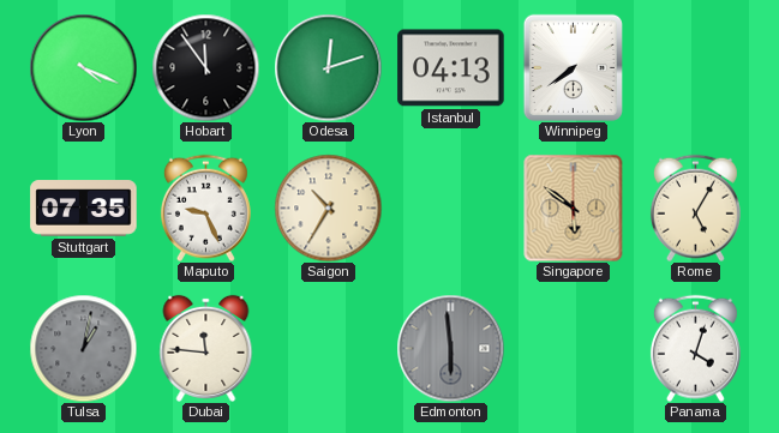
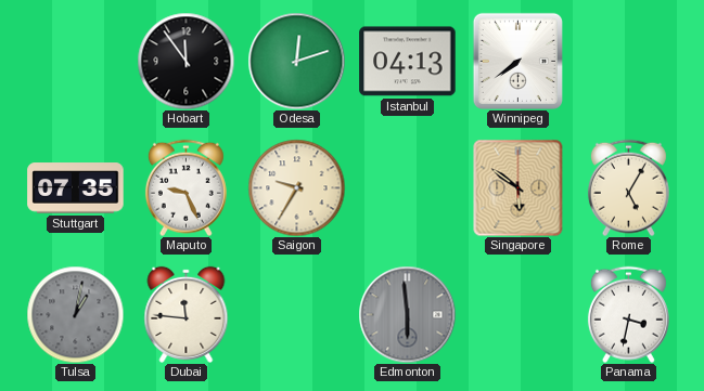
Lyon: 4:19 -> none (83, 67)
Saigon: 10:35 -> 9:35 (296, 187)
Panama: 4:03 -> 3:32 (628, 314)
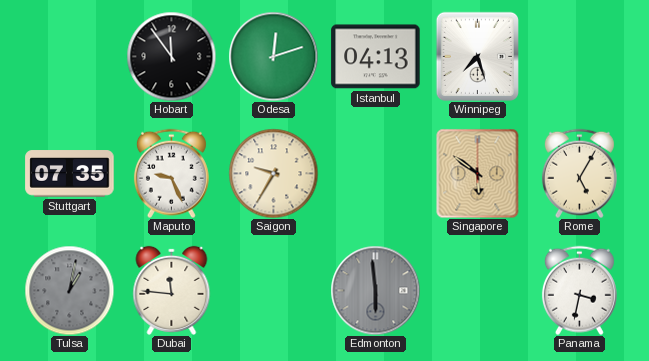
Winnipeg: 7:39 -> 7:27 (477, 56)
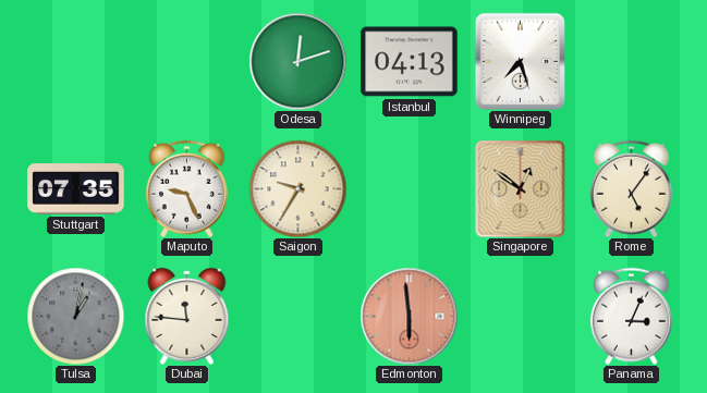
Hobart: 11:54 -> none (171, 56)
Singapore: 5:51 -> 12:51 (521, 188)
Rome: 5:05 -> 5:06 (631, 188)
Edmonton dial: grey -> salmon (409, 316)
Panama: 3:32 -> 3:04 (631, 316)
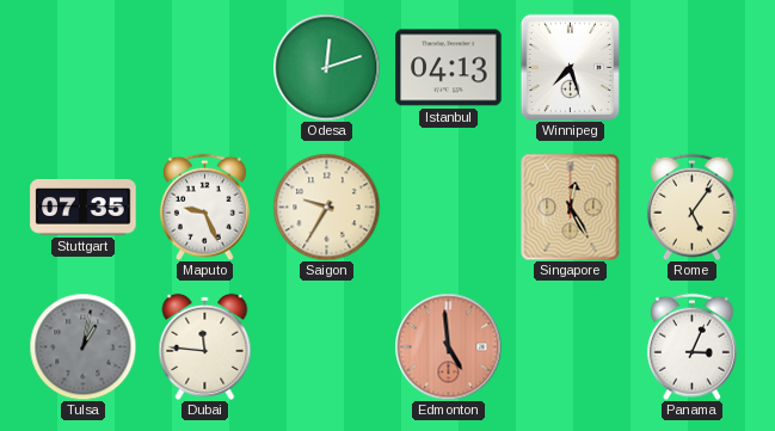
Singapore: 12:51 -> 12:25 (571, 207)
Edmonton: 5:59 -> 4:59 (448, 346)
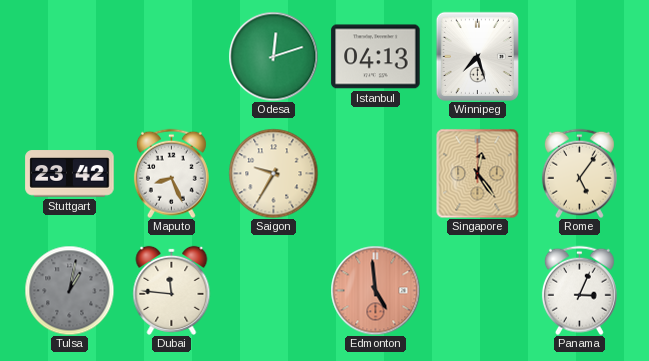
Stuttgart: 07:35 -> 23:42 (70, 174)
Maputo: 9:26 -> 8:26 (171, 173)
Singapore: 12:25 -> 12:24 (478, 173)
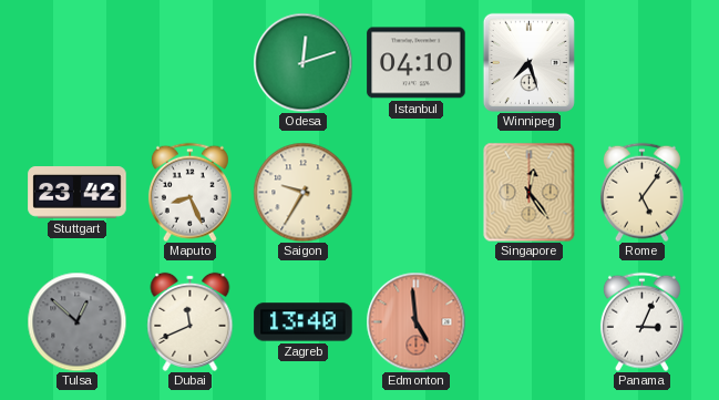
Istanbul: 04:13 -> 04:10 (417, 63)
Tulsa: 1:02 -> 12:52 (76, 321)
Dubai: 11:46 -> 11:41 (191, 321)
Zagreb: none -> 13:40 (304, 322)
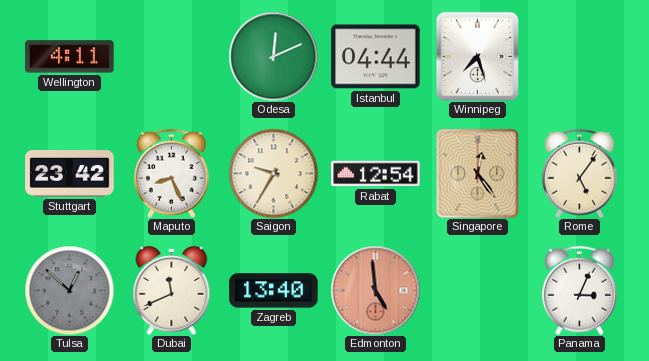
Wellington: none -> 4:11 (70, 57)
Odesa: 12:12 -> 12:11 (273, 56)
Istanbul: 04:10 -> 04:44 (376, 57)
Rabat: none -> 12:54 (376, 174)
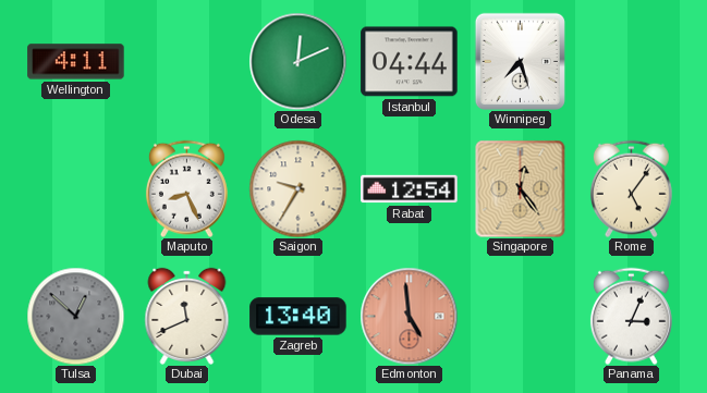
Stuttgart: 23:42 -> none (70, 174)
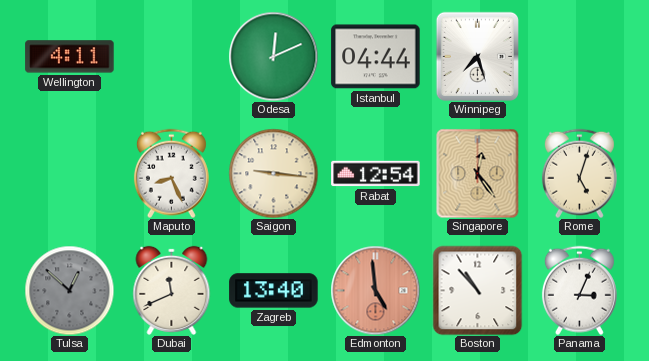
Saigon: 9:35 -> 9:16 (273, 173)
Rome: 5:06 -> 5:03 (579, 173)
Boston: none -> 10:53 (477, 290)
